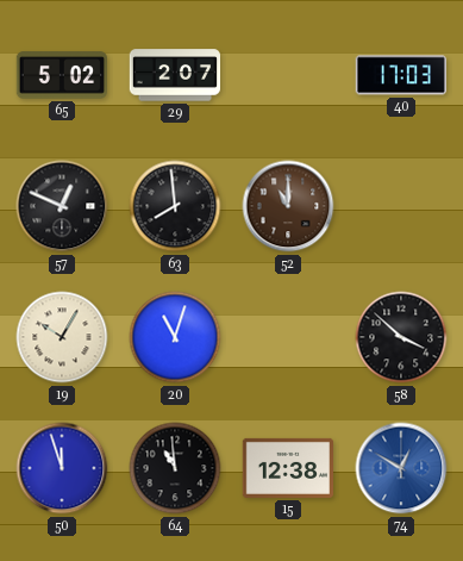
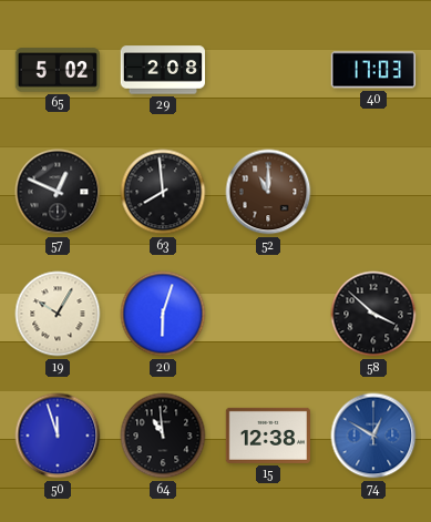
29: 2:07 -> 2:08 (162, 70)
20: 11:03 -> 6:03 (163, 314)
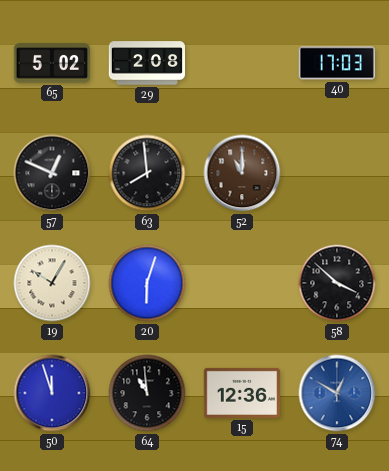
15: 12:38 -> 12:36 (241, 393)
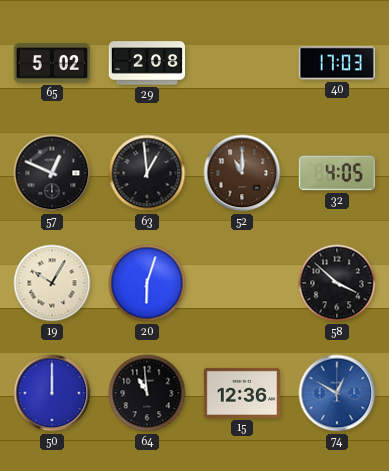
63: 7:59 -> 12:59 (147, 173)
32: none -> 4:05 (337, 173)
50: 11:57 -> 12:00 (52, 393)
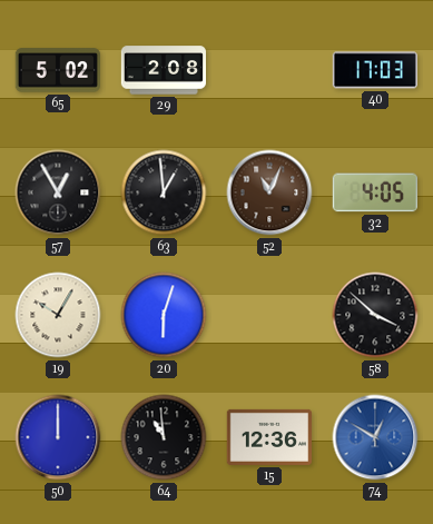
57: 12:49 -> 12:55 (58, 192)
52: 11:00 -> 11:04 (269, 192)
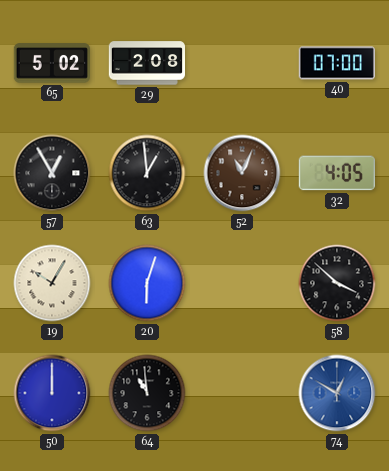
40: 17:03 -> 07:00 (337, 63)
15: 12:36 -> none (268, 437)
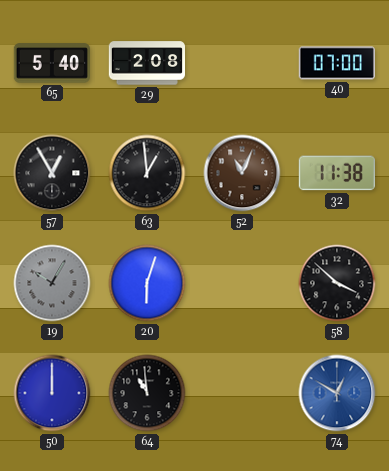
65: 5:02 -> 5:40 (51, 63)
32: 4:05 -> 11:38 (337, 173)
19 dial: cream -> grey (52, 283)
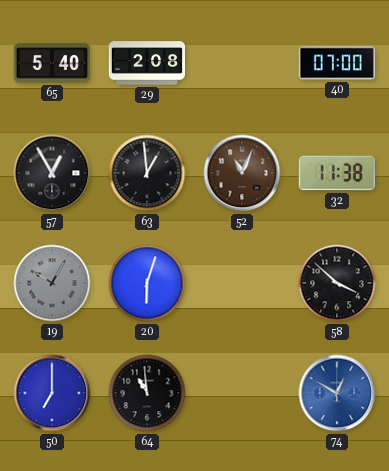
50: 12:00 -> 7:00 (52, 393)
